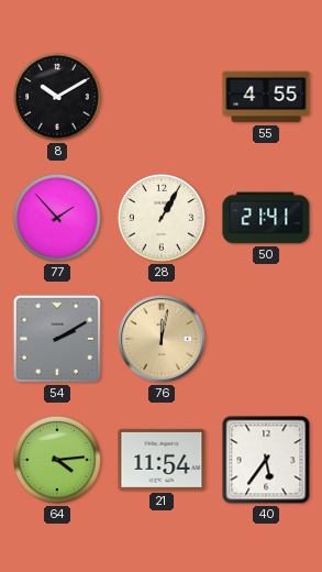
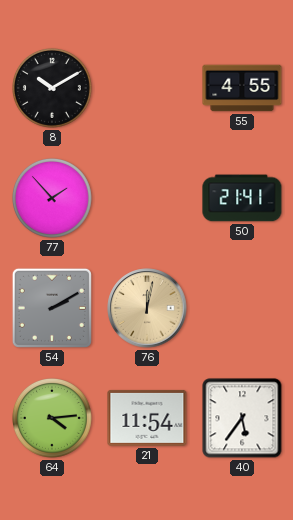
28: 1:05 -> none (162, 218)
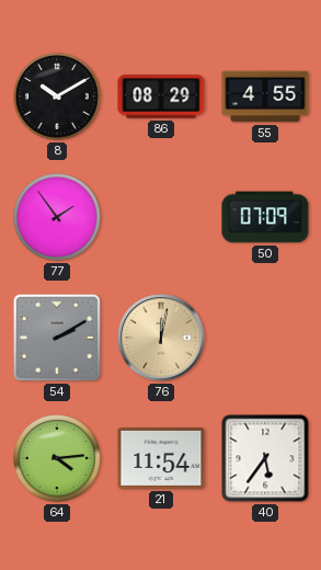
86: none -> 08:29 (161, 96)
77: 1:53 -> 1:54 (57, 217)
50: 21:41 -> 07:09 (265, 217)
